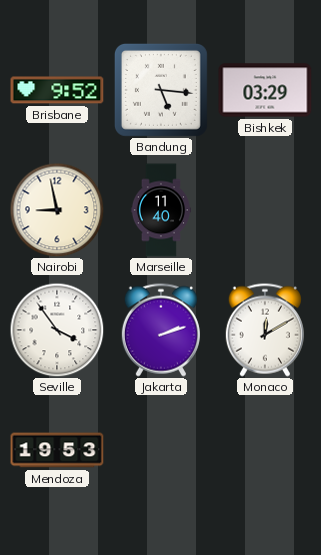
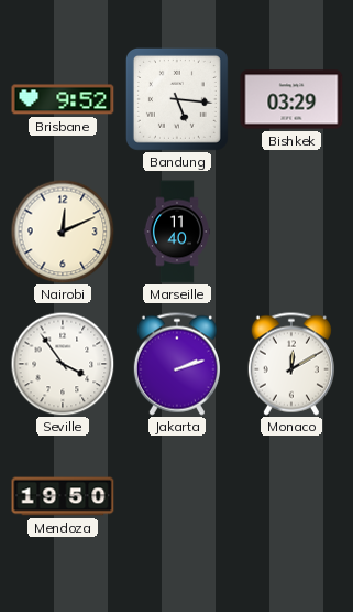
Nairobi: 8:58 -> 12:11 (63, 232)
Mendoza: 19:53 -> 19:50 (63, 496)
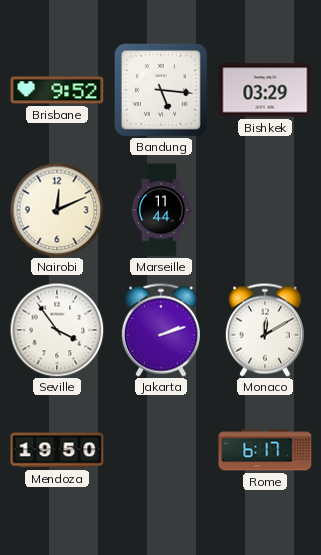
Marseille: 11:40 -> 11:44 (161, 210)
Rome: none -> 6:17 (265, 450)
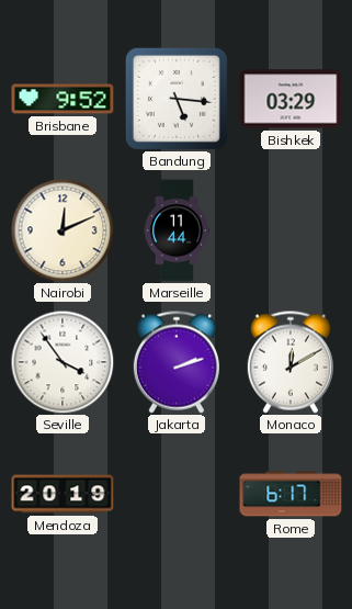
Mendoza: 19:50 -> 20:19 (63, 494)
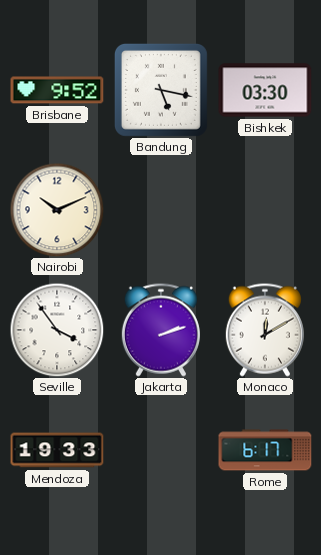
Bandung: 5:16 -> 5:17 (161, 90)
Bishkek: 03:29 -> 03:30 (265, 90)
Nairobi: 12:11 -> 10:11 (57, 210)
Marseille: 11:44 -> none (177, 230)
Mendoza: 20:19 -> 19:33 (57, 450)
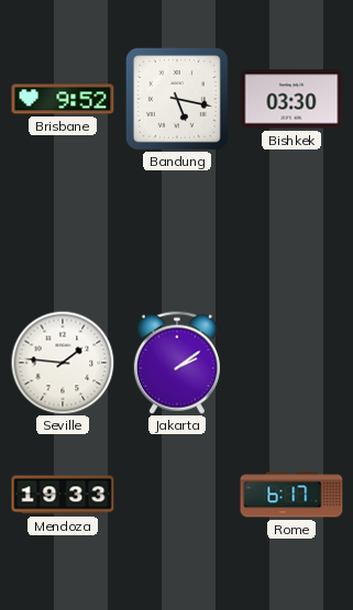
Nairobi: 10:11 -> none (57, 210)
Seville: 3:54 -> 1:46 (63, 363)
Jakarta: 2:12 -> 2:09 (177, 363)
Monaco: 12:10 -> none (265, 330)
